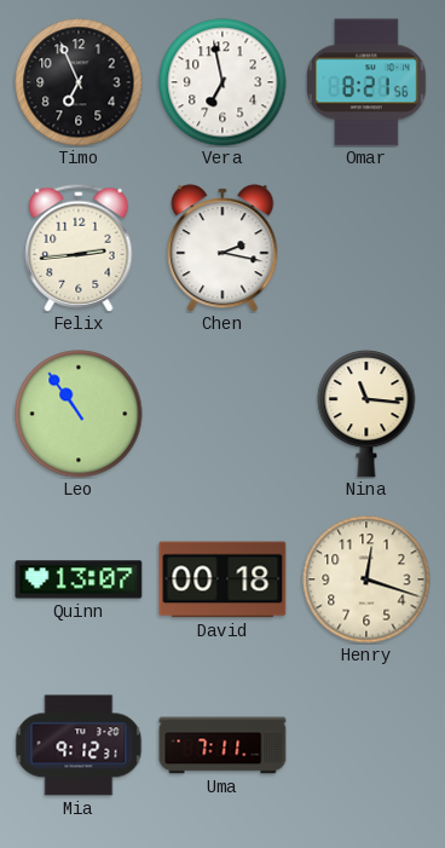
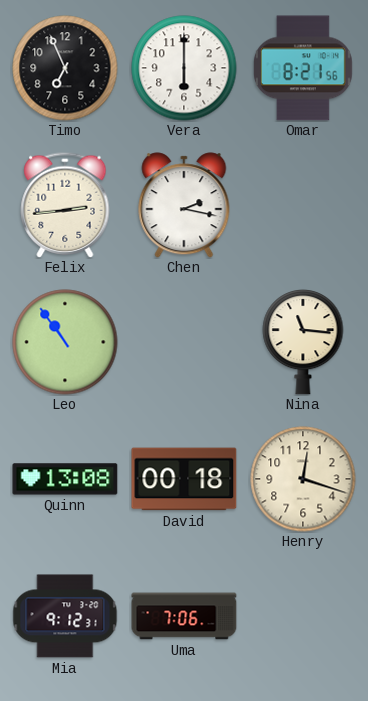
Vera: 6:58 -> 6:00 (184, 68)
Quinn: 13:07 -> 13:08 (65, 479)
Uma: 7:11 -> 7:06 (184, 616)
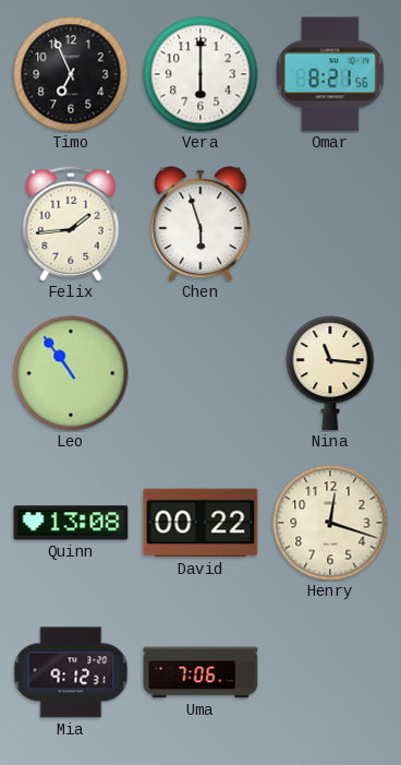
Felix: 2:44 -> 1:44 (71, 224)
Chen: 2:17 -> 5:57 (200, 224)
David: 00:18 -> 00:22 (200, 523)
